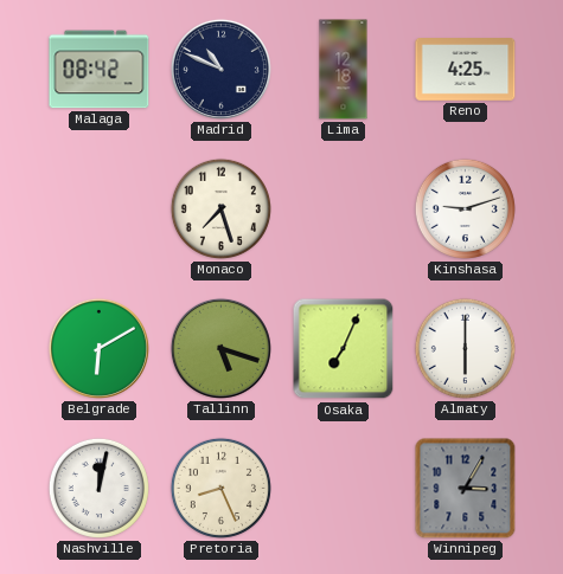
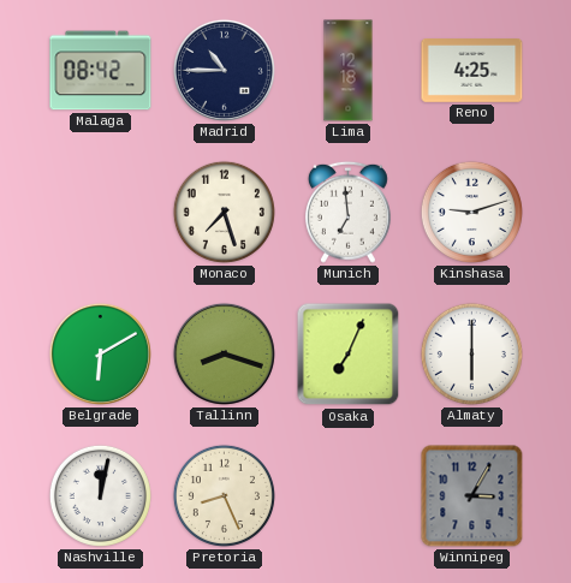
Madrid: 10:49 -> 10:45 (224, 70)
Munich: none -> 6:59 (347, 212)
Tallinn: 5:18 -> 8:18 (224, 353)
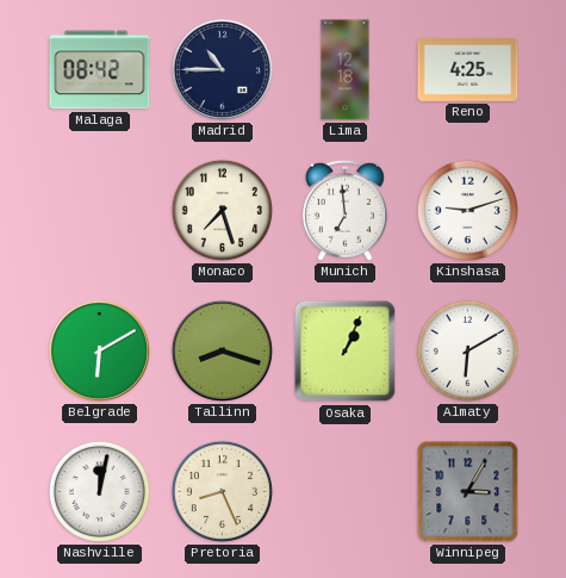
Osaka: 7:04 -> 1:04 (346, 352)
Almaty: 6:00 -> 6:10 (467, 350)
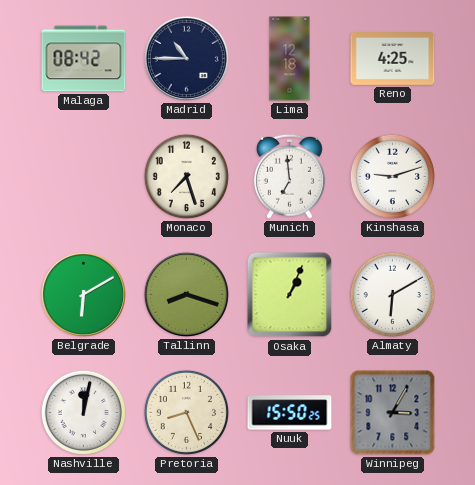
Nuuk: none -> 15:50 (290, 413)
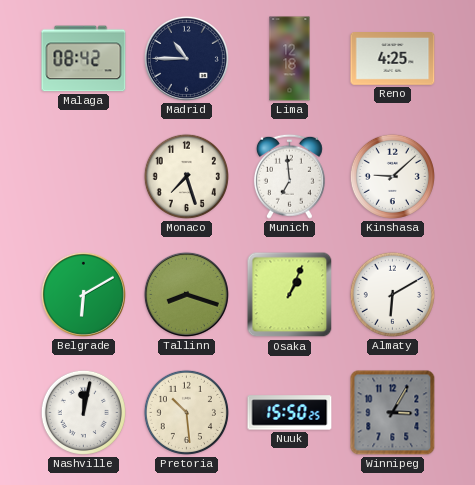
Kinshasa: 9:12 -> 9:08 (392, 176)
Pretoria: 8:26 -> 10:29 (186, 412)
